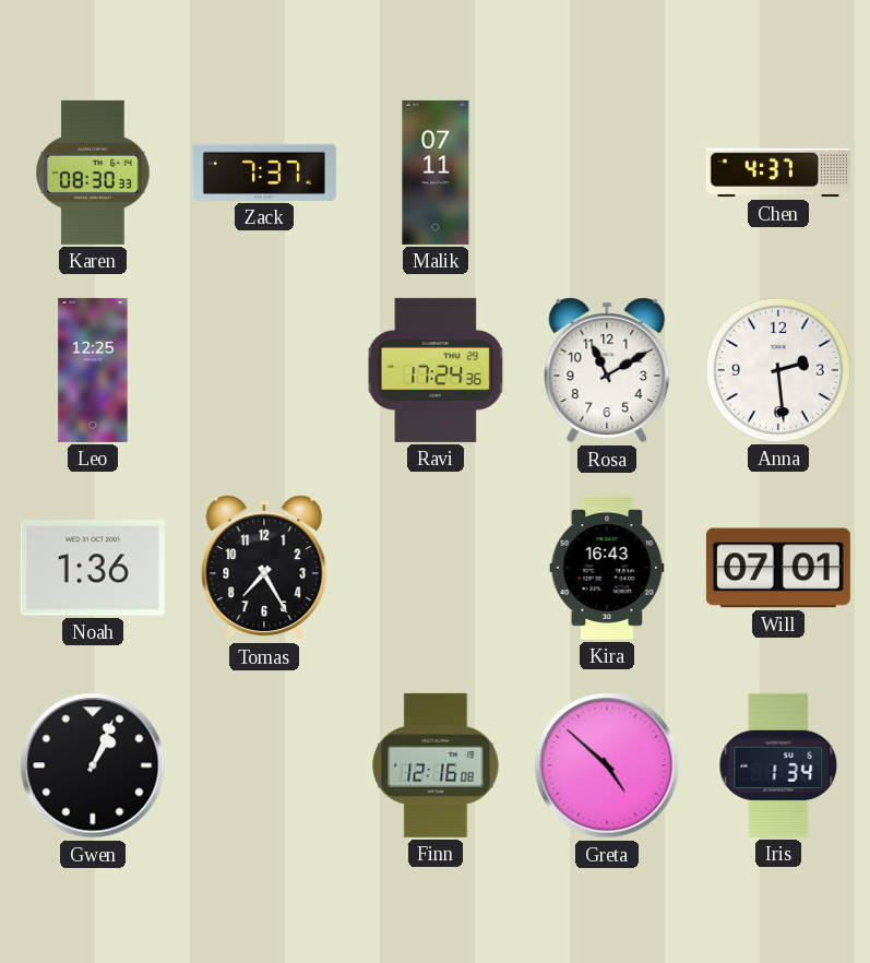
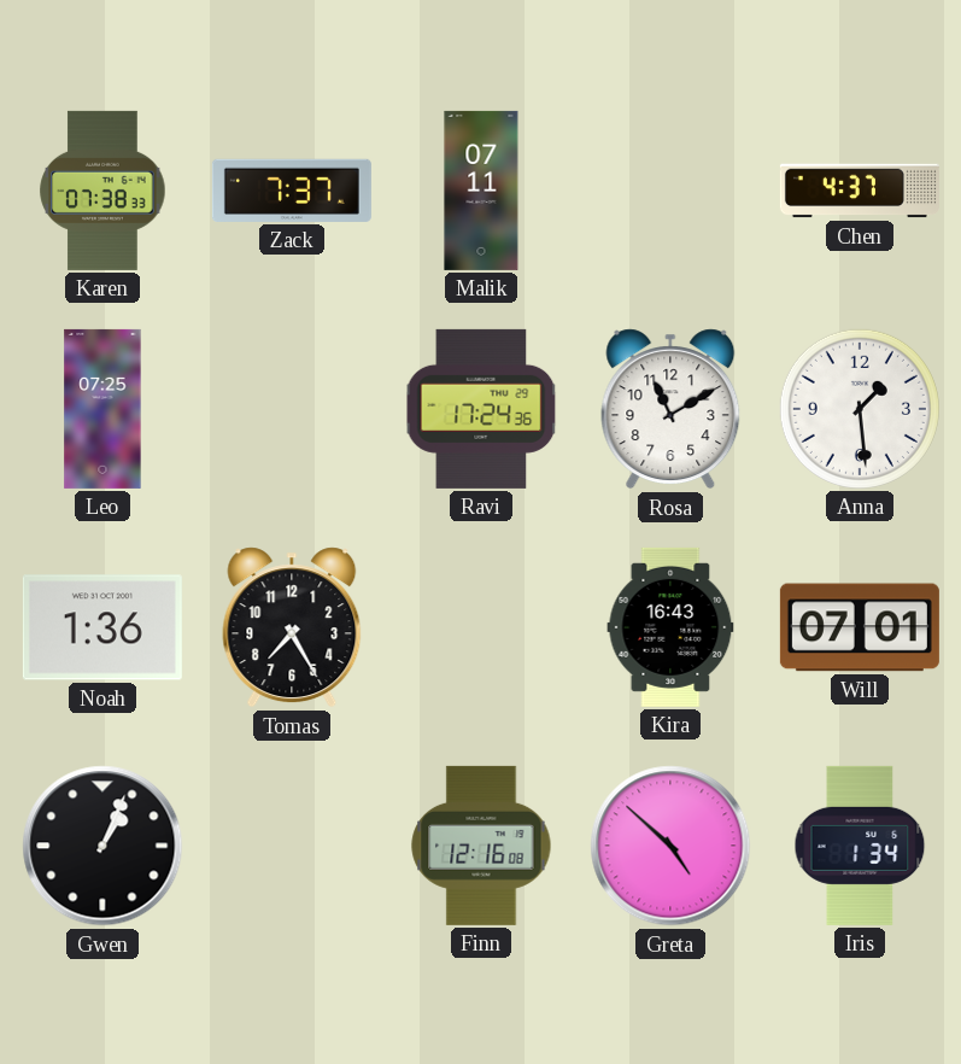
Karen: 08:30 -> 07:38 (102, 191)
Leo: 12:25 -> 07:25 (102, 409)
Anna: 2:29 -> 1:29 (860, 409)
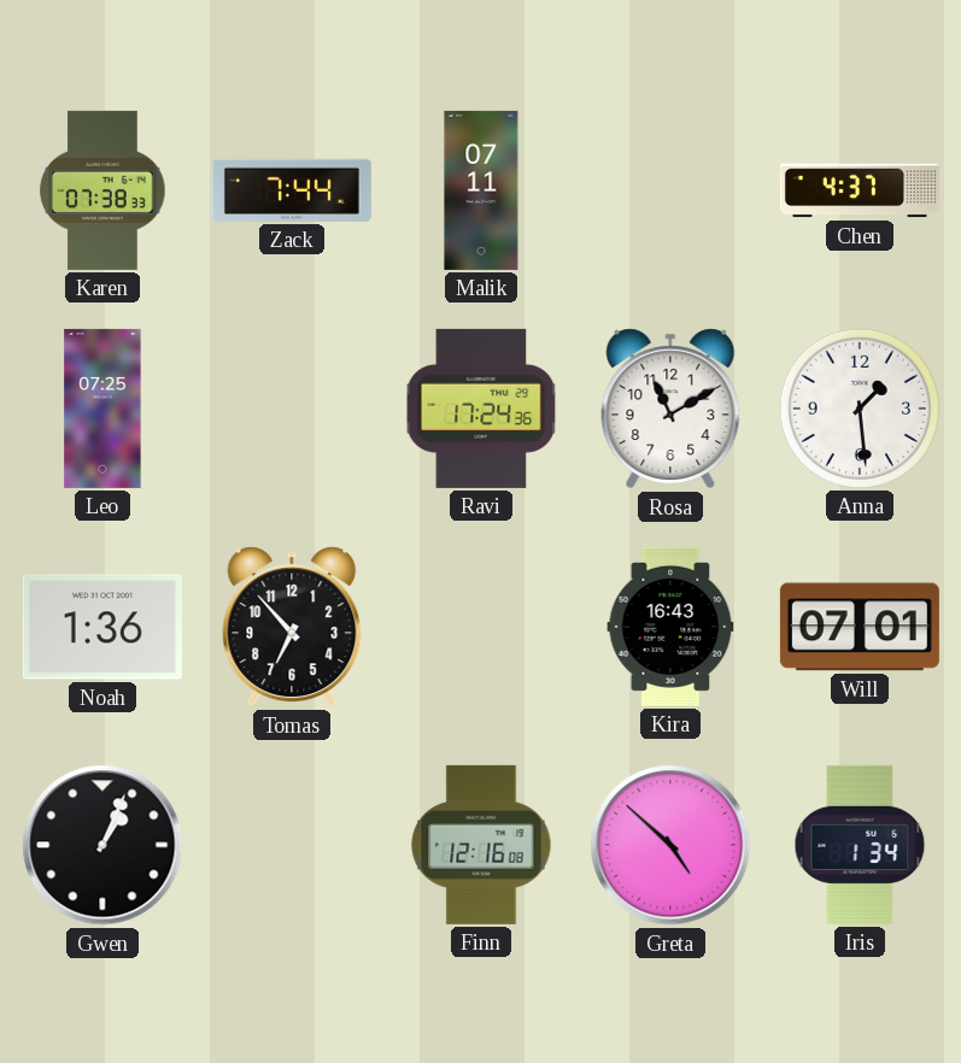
Zack: 7:37 -> 7:44 (292, 190)
Tomas: 7:25 -> 6:53 (292, 627)
